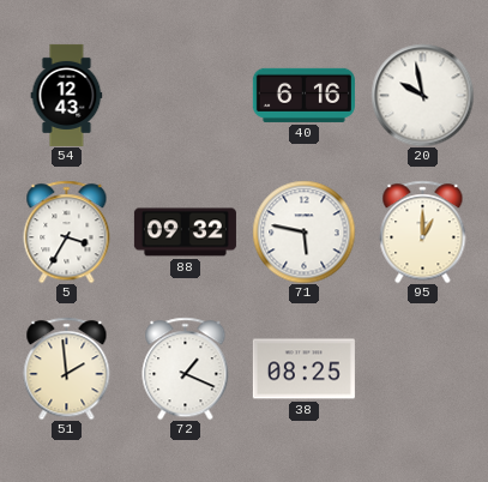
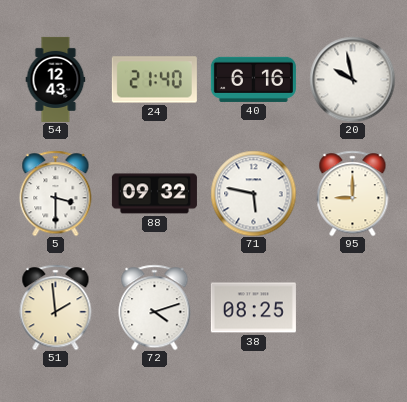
24: none -> 21:40 (154, 80)
5: 3:35 -> 3:30 (56, 193)
95: 1:00 -> 9:00 (353, 193)
72: 1:19 -> 4:12 (155, 307)
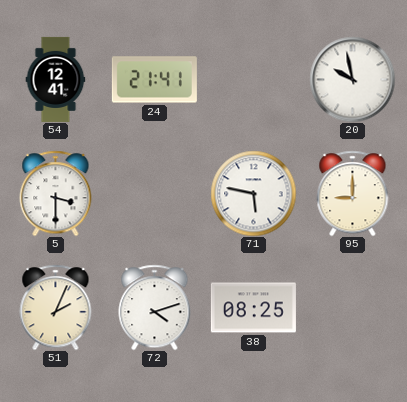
54: 12:43 -> 12:41 (56, 79)
24: 21:40 -> 21:41 (154, 80)
40: 6:16 -> none (253, 79)
88: 09:32 -> none (154, 194)
51: 1:59 -> 2:04 (56, 307)
